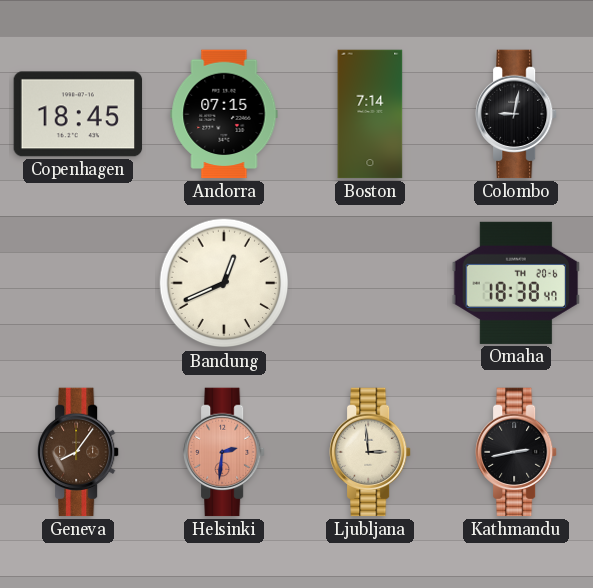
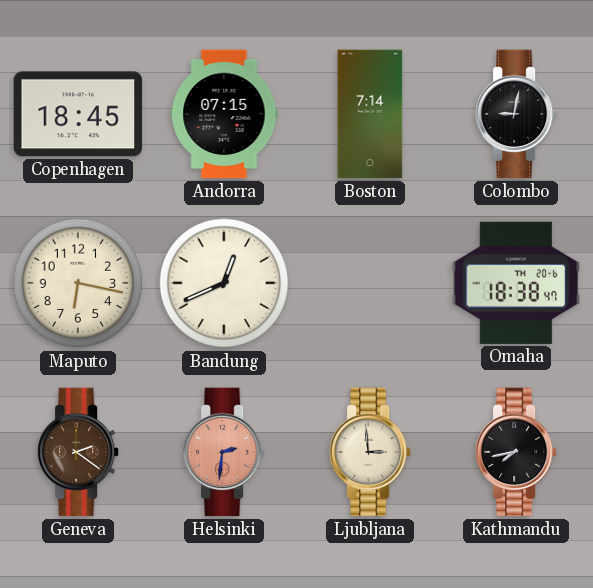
Maputo: none -> 6:17 (78, 283)
Geneva: 8:06 -> 2:21 (79, 452)
Kathmandu: 2:43 -> 7:43 (517, 452)
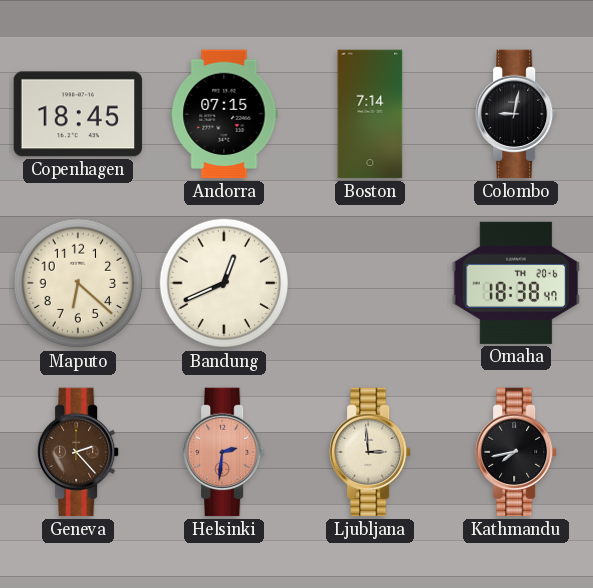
Maputo: 6:17 -> 6:22 (78, 283)
Geneva: 2:21 -> 2:23 (79, 452)
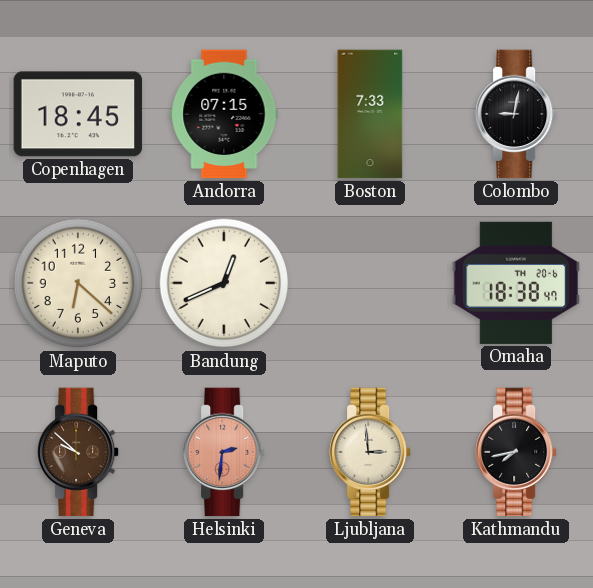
Boston: 7:14 -> 7:33 (370, 114)
Geneva: 2:23 -> 9:52 (79, 452)
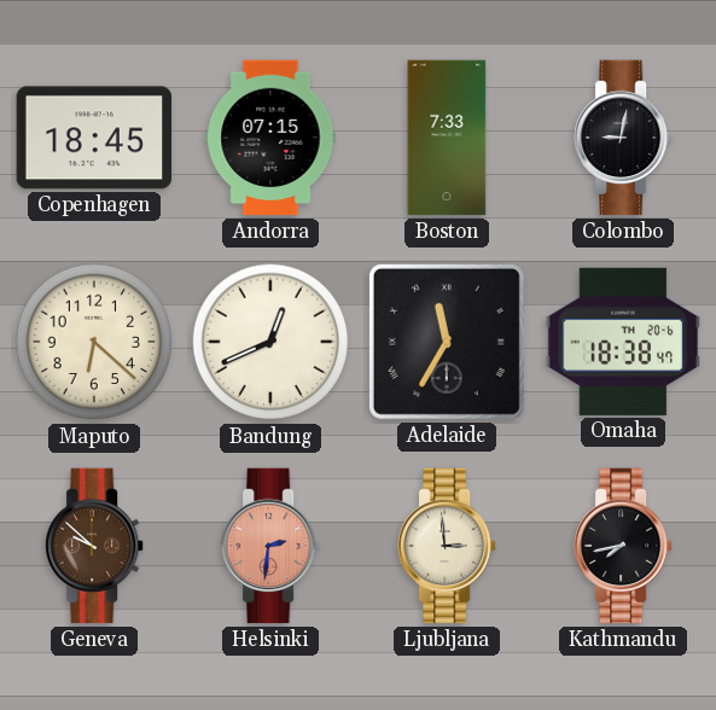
Adelaide: none -> 11:35 (447, 342)
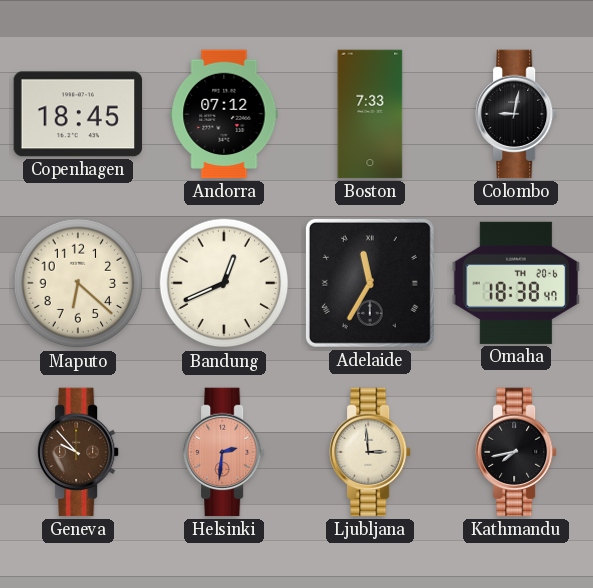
Andorra: 07:15 -> 07:12 (224, 114)
Geneva: 9:52 -> 9:53 (79, 452)
